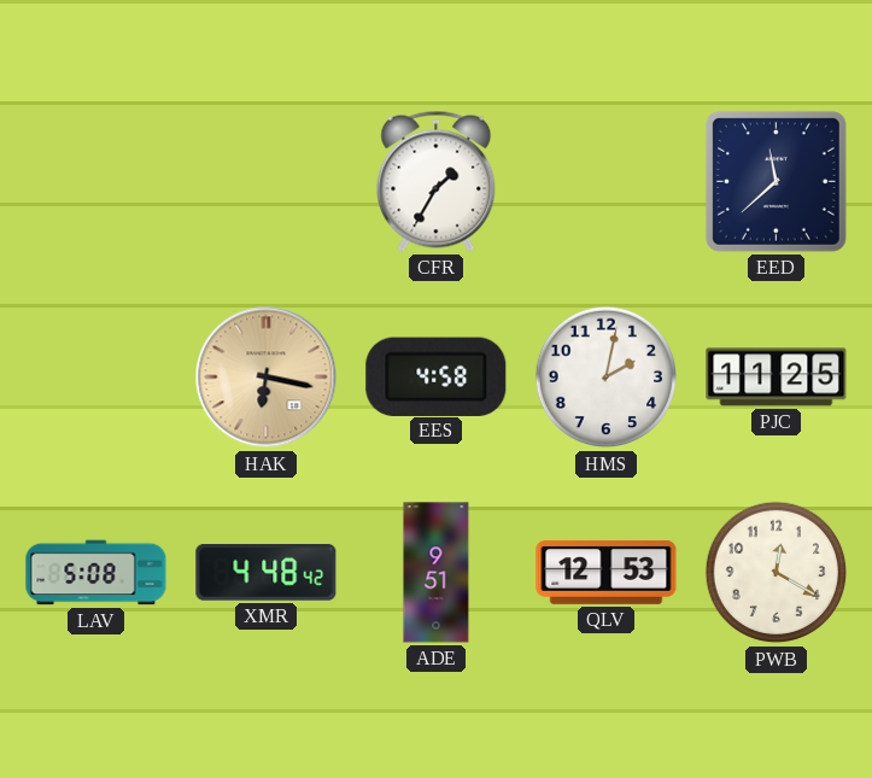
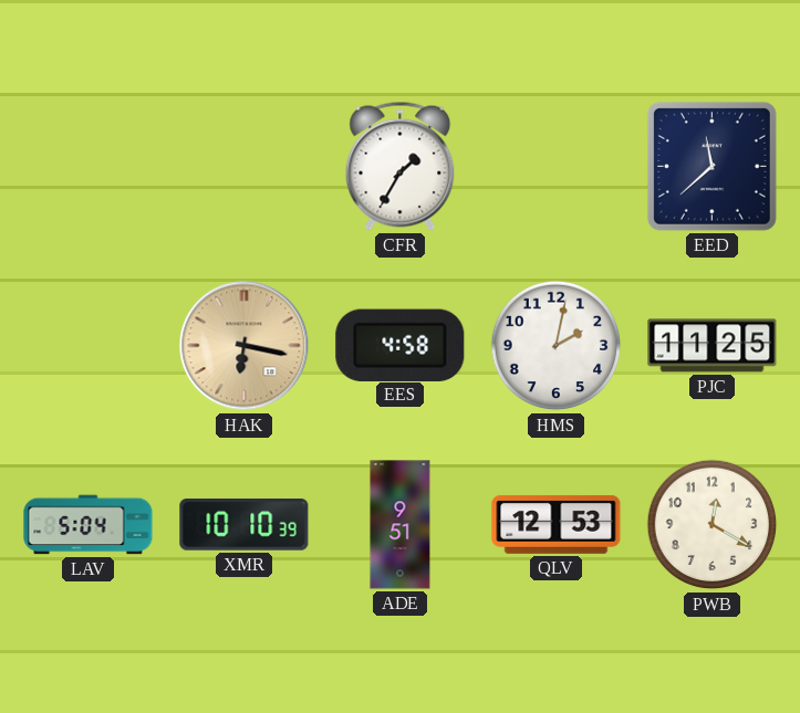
LAV: 5:08 -> 5:04 (89, 525)
XMR: 4:48 -> 10:10 (245, 525)
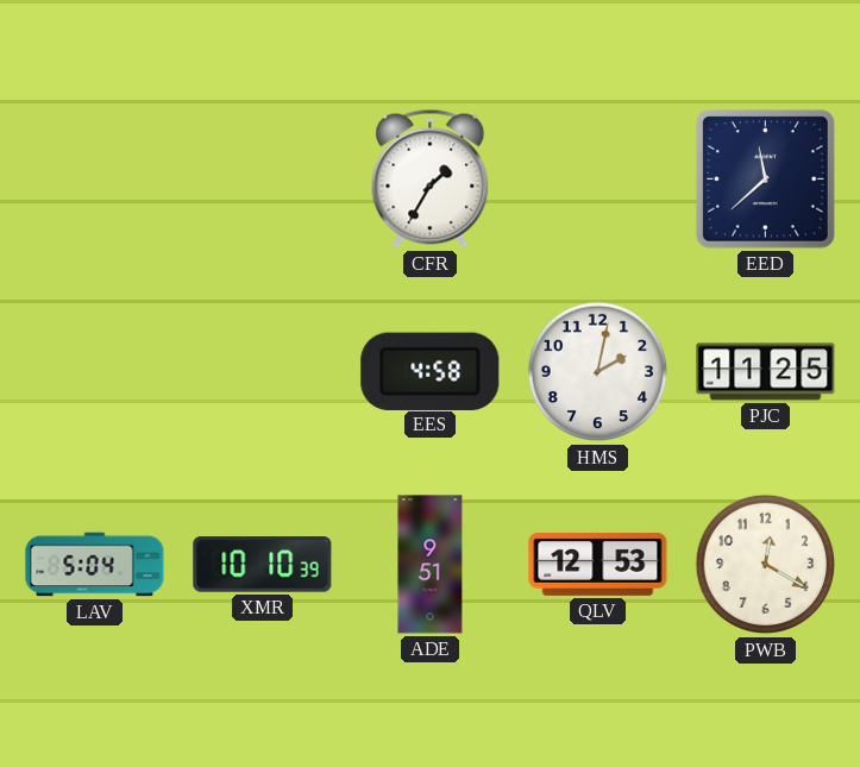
HAK: 6:17 -> none (245, 346)
